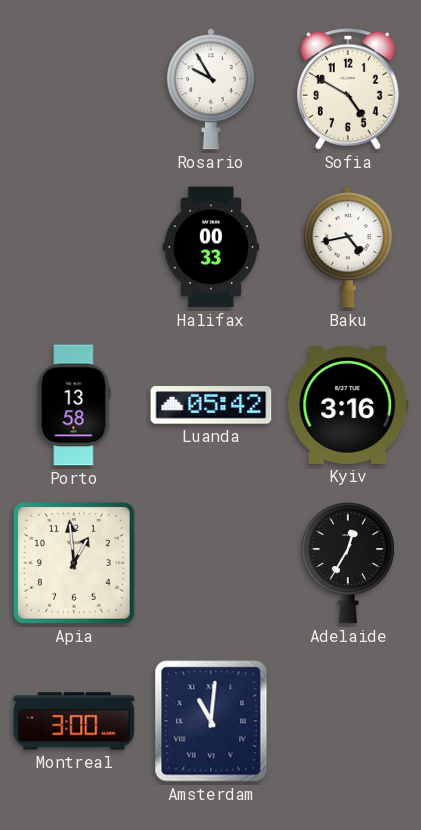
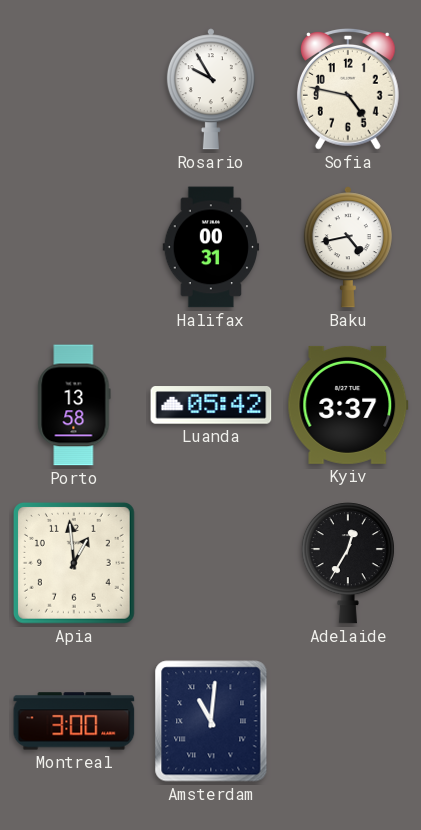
Sofia: 4:50 -> 4:47 (348, 90)
Halifax: 00:33 -> 00:31 (211, 247)
Kyiv: 3:16 -> 3:37 (348, 405)
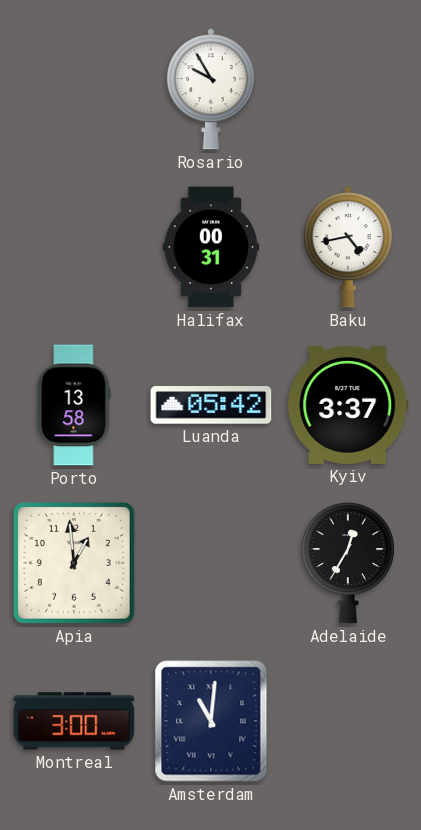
Sofia: 4:47 -> none (348, 90)
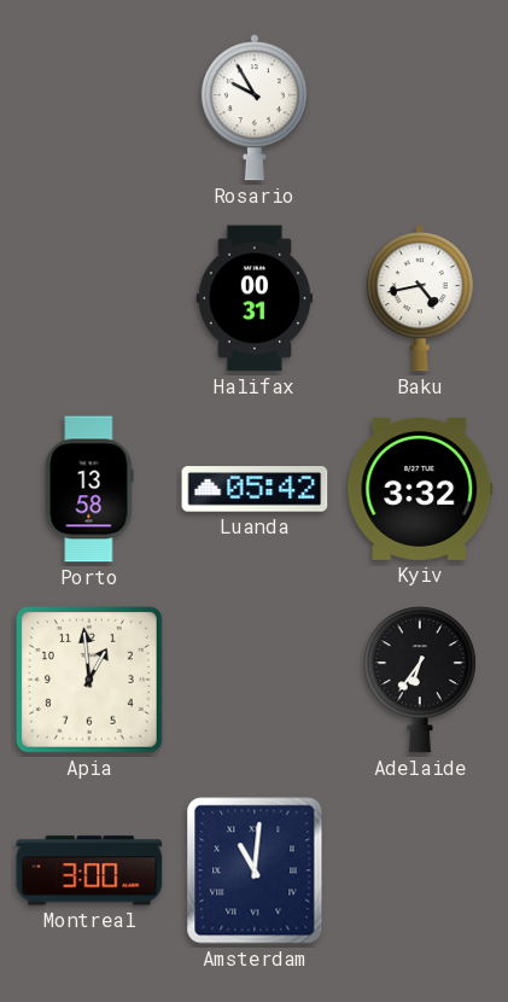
Kyiv: 3:37 -> 3:32 (420, 489)
Adelaide: 12:35 -> 6:36 (420, 680)
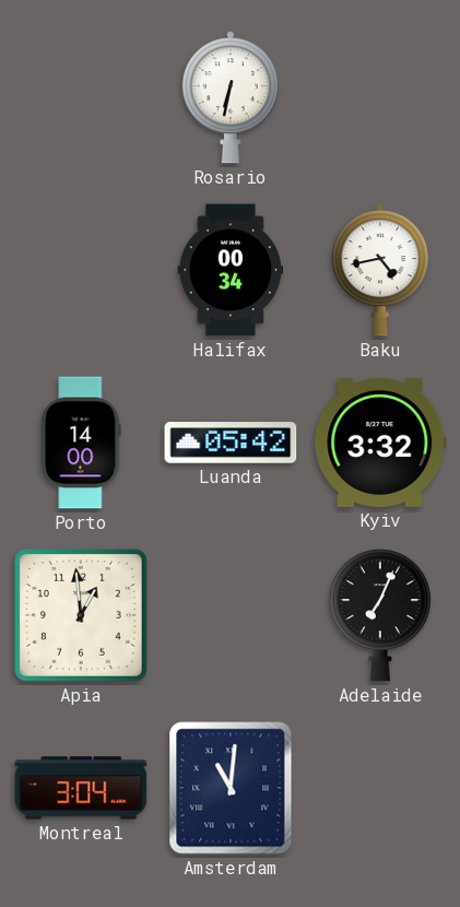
Rosario: 9:55 -> 6:32 (231, 97)
Halifax: 00:31 -> 00:34 (231, 270)
Porto: 13:58 -> 14:00 (81, 443)
Adelaide: 6:36 -> 7:04 (380, 615)
Montreal: 3:00 -> 3:04 (81, 788)
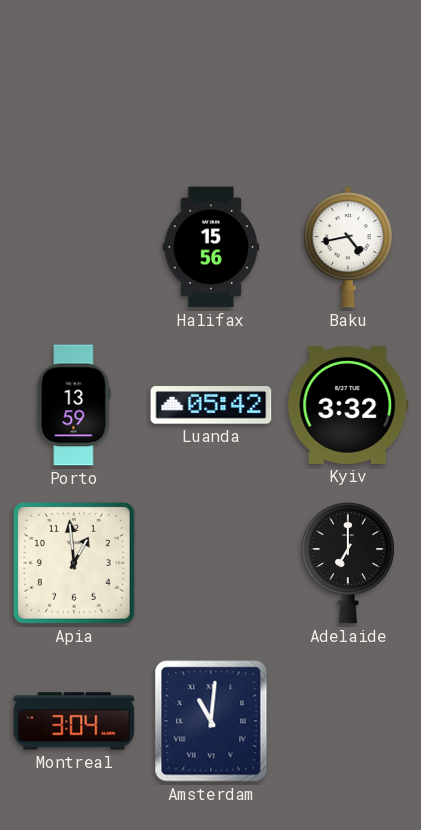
Rosario: 6:32 -> none (231, 97)
Halifax: 00:34 -> 15:56 (211, 247)
Porto: 14:00 -> 13:59 (74, 405)
Adelaide: 7:04 -> 7:00 (348, 563)
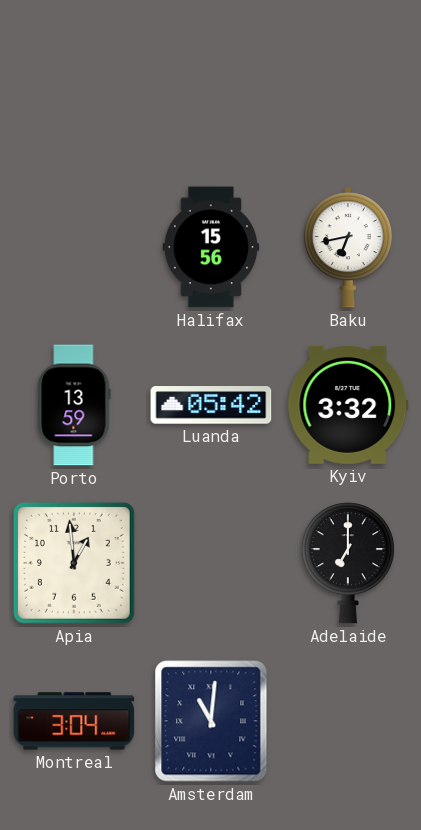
Baku: 4:43 -> 6:43 (348, 247)
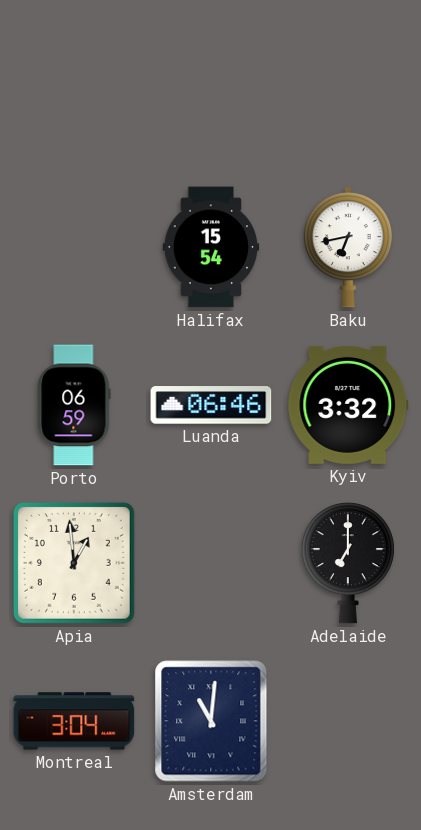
Halifax: 15:56 -> 15:54 (211, 247)
Porto: 13:59 -> 06:59 (74, 405)
Luanda: 05:42 -> 06:46 (211, 405)
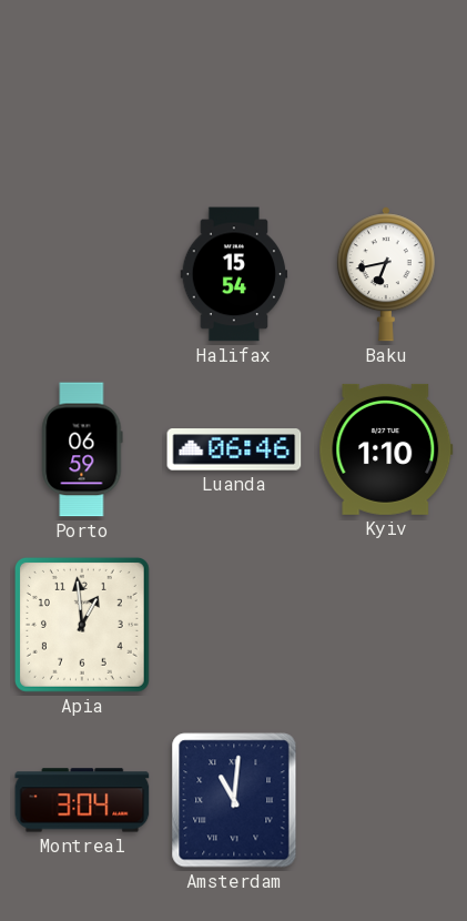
Kyiv: 3:32 -> 1:10 (386, 449)
Adelaide: 7:00 -> none (348, 563)
